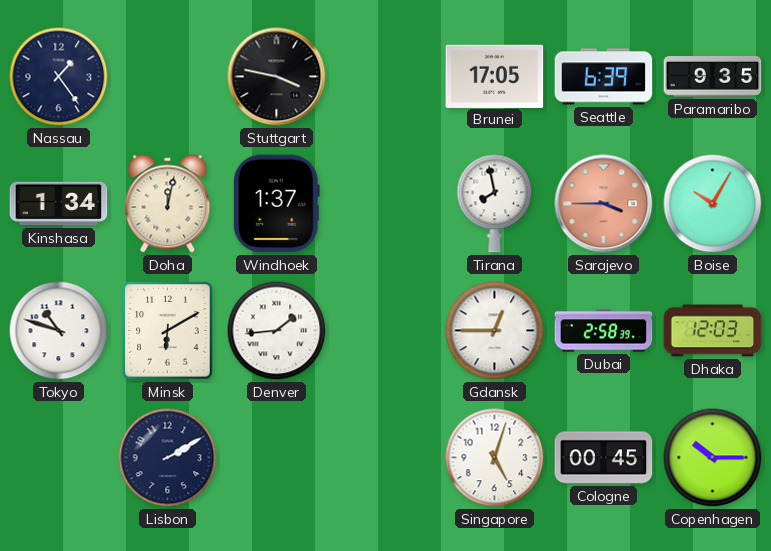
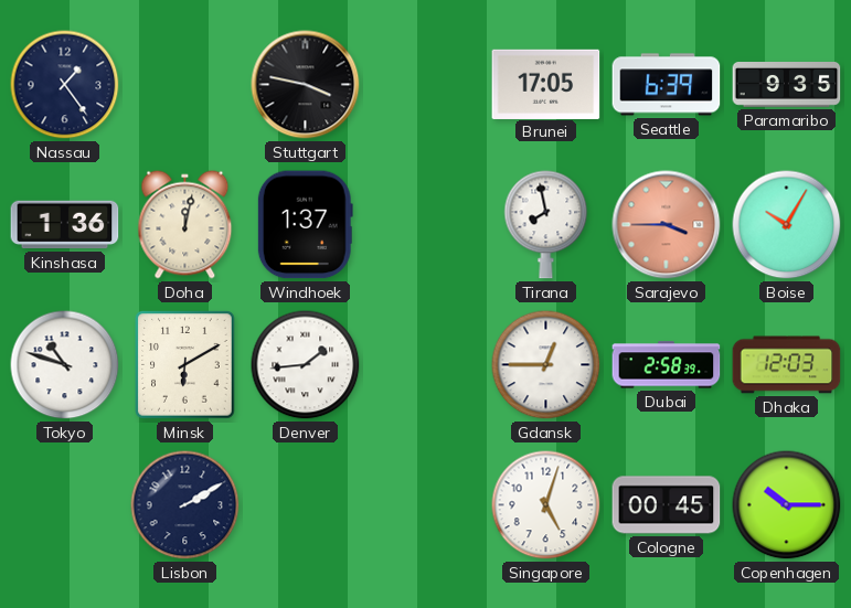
Kinshasa: 1:34 -> 1:36 (65, 225)
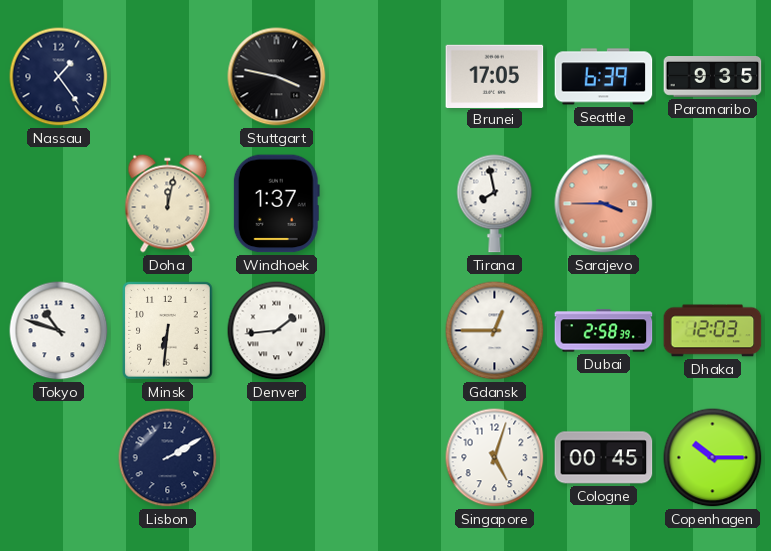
Kinshasa: 1:36 -> none (65, 225)
Boise: 10:05 -> none (787, 225)
Minsk: 6:10 -> 6:31 (168, 331)
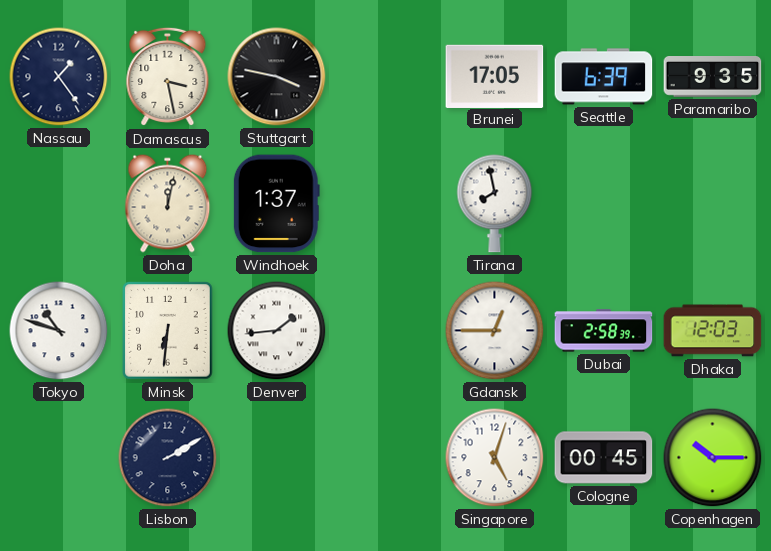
Damascus: none -> 3:28 (168, 77)
Sarajevo: 3:45 -> none (604, 204)
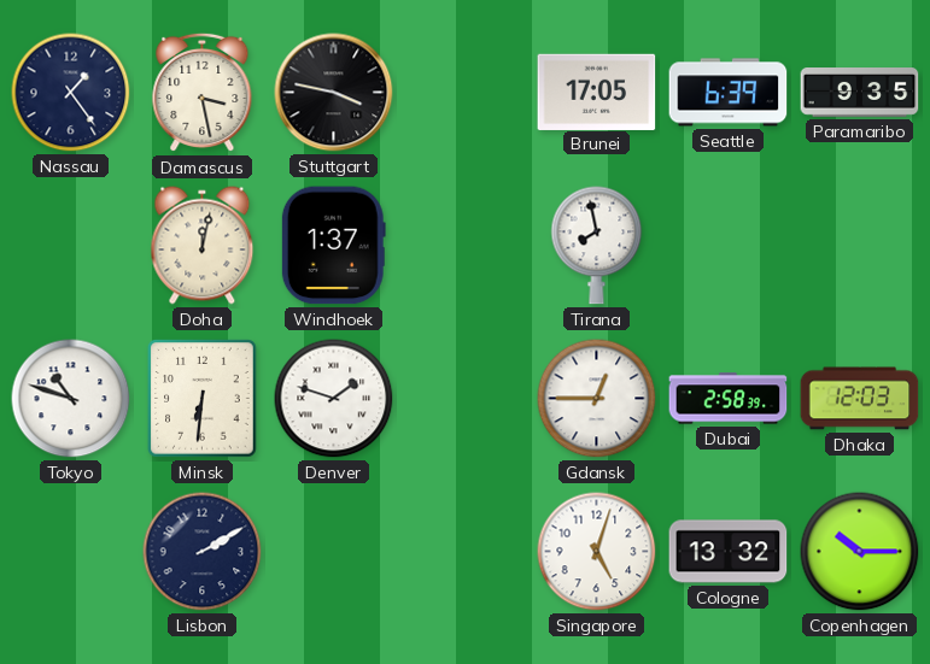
Denver: 1:44 -> 1:48 (334, 399)
Cologne: 00:45 -> 13:32 (729, 552)
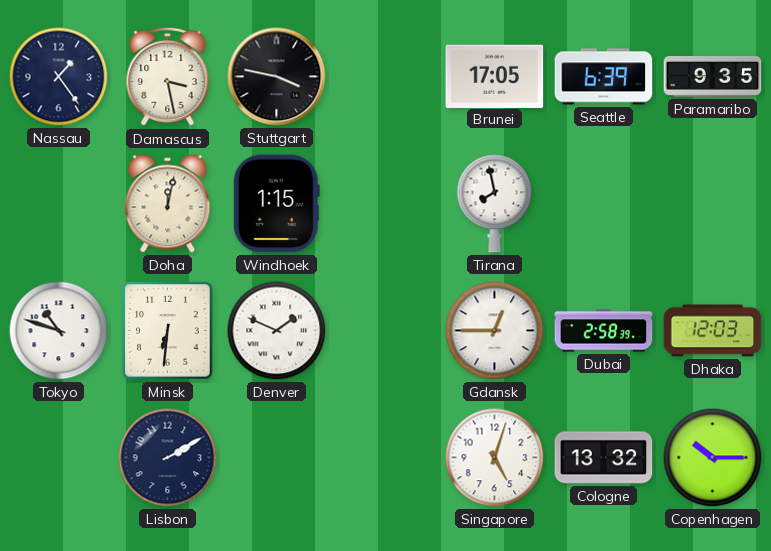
Windhoek: 1:37 -> 1:15 (276, 204)
Denver: 1:48 -> 1:49 (277, 331)
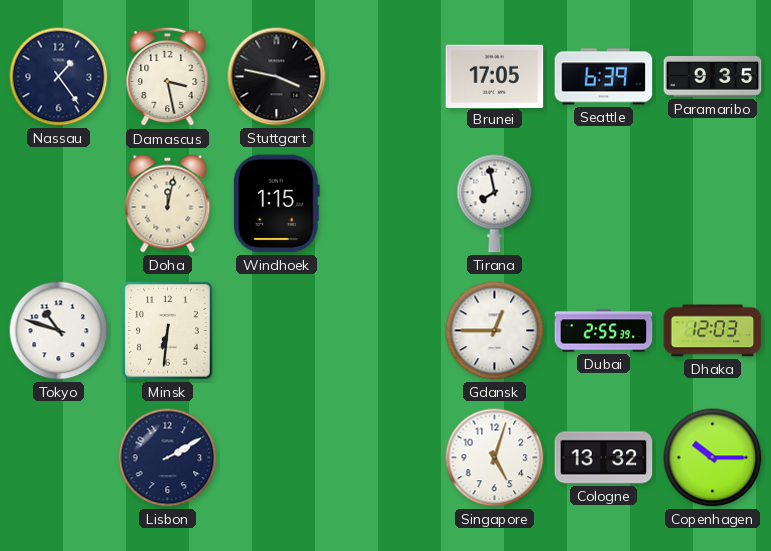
Denver: 1:49 -> none (277, 331)
Dubai: 2:58 -> 2:55 (604, 331)
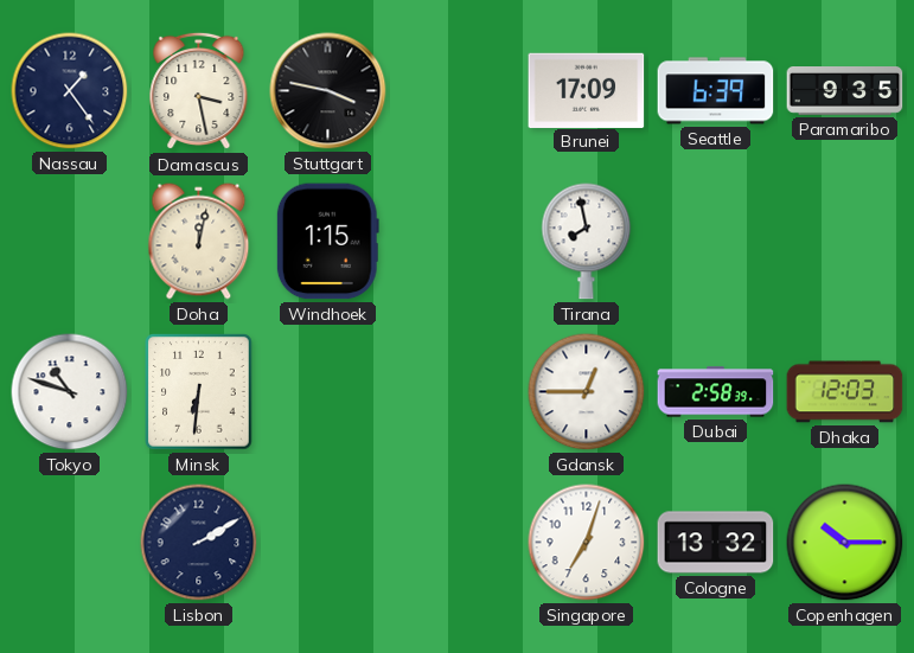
Brunei: 17:05 -> 17:09 (587, 90)
Dubai: 2:55 -> 2:58 (716, 392)
Singapore: 5:03 -> 7:03 (587, 543)
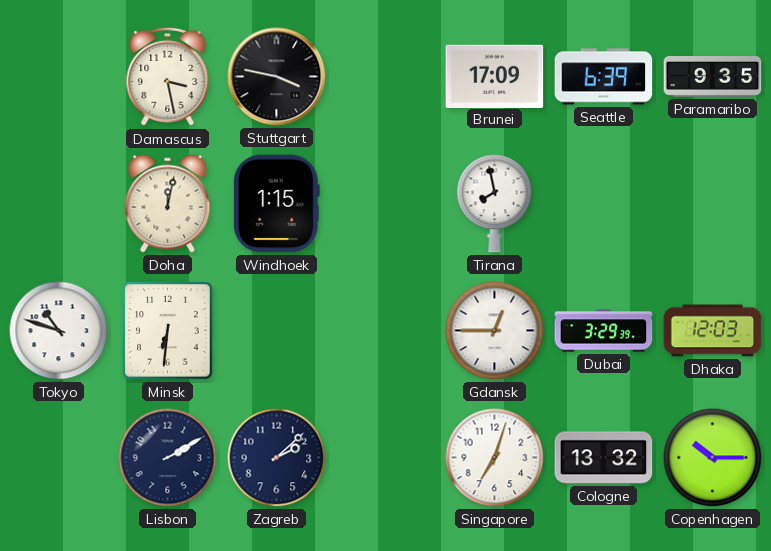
Nassau: 1:24 -> none (70, 91)
Dubai: 2:58 -> 3:29 (604, 331)
Zagreb: none -> 2:08 (277, 458)
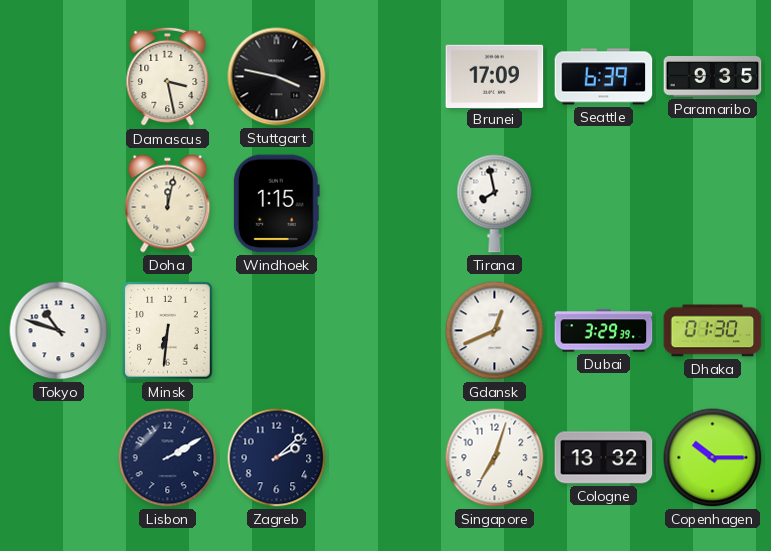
Gdansk: 12:45 -> 12:41 (495, 331)
Dhaka: 12:03 -> 01:30 (713, 331)
